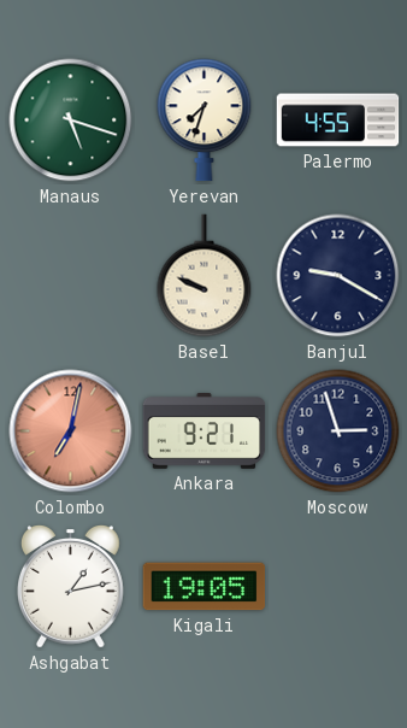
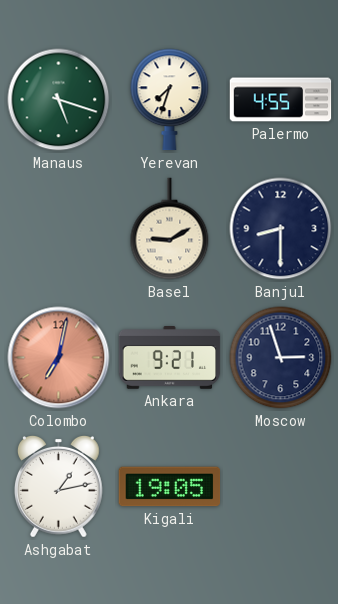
Basel: 9:49 -> 9:10 (170, 229)
Banjul: 9:20 -> 8:30 (281, 229)
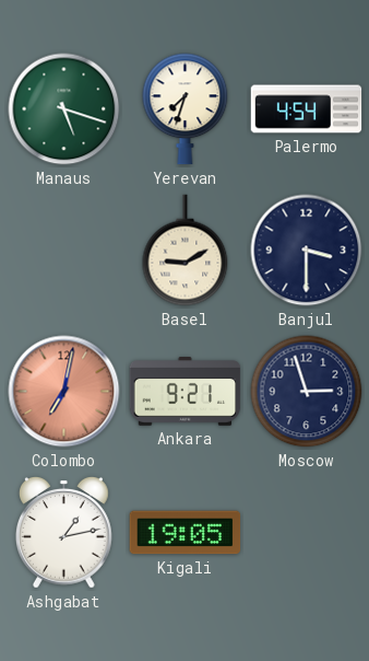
Palermo: 4:55 -> 4:54 (307, 109)
Banjul: 8:30 -> 3:30 (307, 251)
